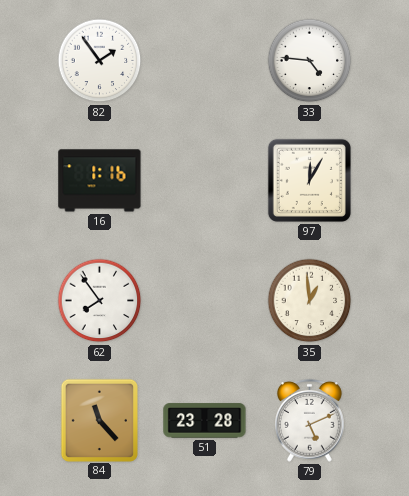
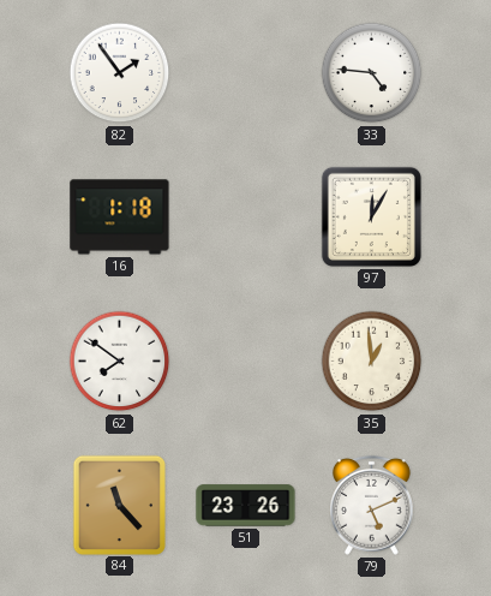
16: 1:16 -> 1:18 (120, 217)
62: 7:54 -> 7:51 (120, 362)
51: 23:28 -> 23:26 (246, 506)
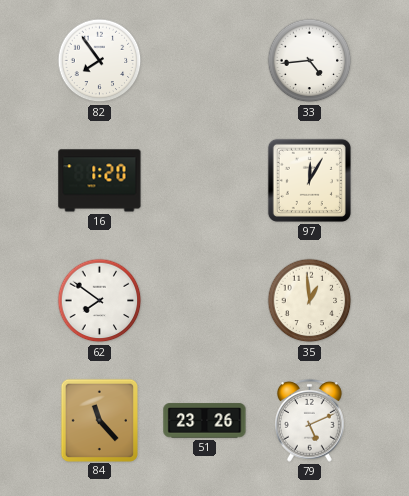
82: 1:54 -> 7:54 (100, 61)
33: 4:46 -> 4:44 (310, 61)
16: 1:18 -> 1:20 (100, 181)
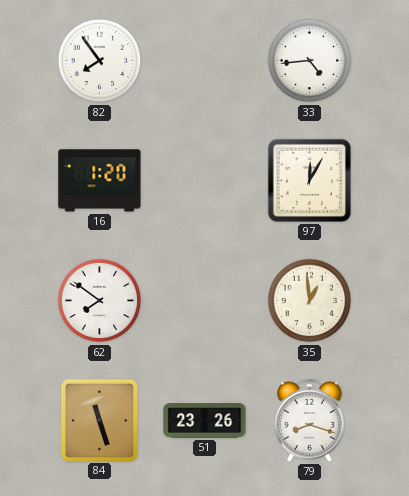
84: 11:23 -> 11:27 (99, 420)
79: 5:11 -> 8:18 (309, 420)
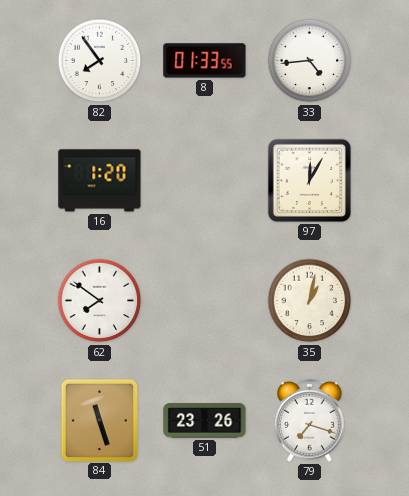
8: none -> 01:33 (205, 61)
35: 12:59 -> 1:02 (310, 301)
79: 8:18 -> 7:18 (309, 420)
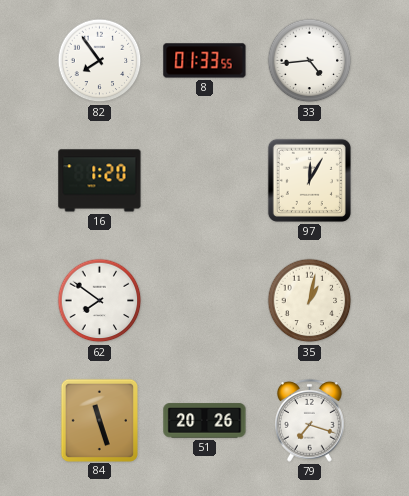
51: 23:26 -> 20:26 (205, 421)
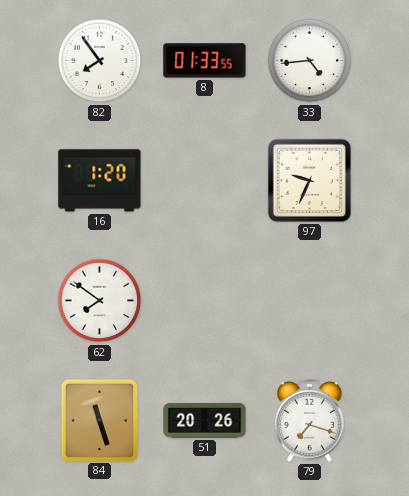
97: 12:05 -> 9:34 (309, 180)
35: 1:02 -> none (310, 301)
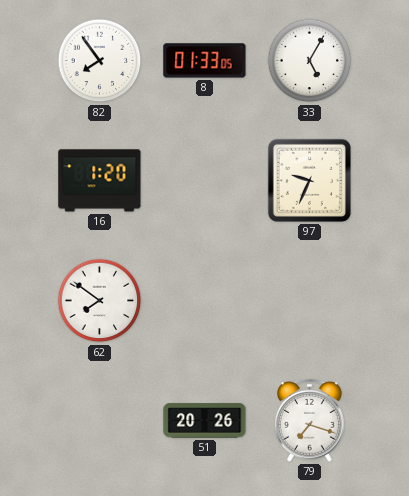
8: 01:33:55 -> 01:33:05 (205, 61)
33: 4:44 -> 5:05 (310, 61)
84: 11:27 -> none (99, 420)
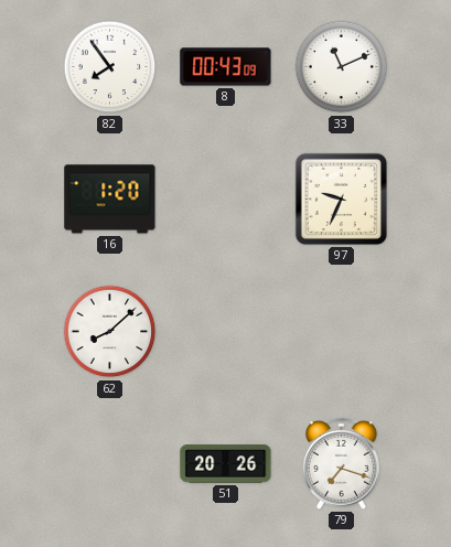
8: 01:33 -> 00:43 (226, 67)
33: 5:05 -> 11:11 (342, 67)
62: 7:51 -> 8:08 (110, 332)
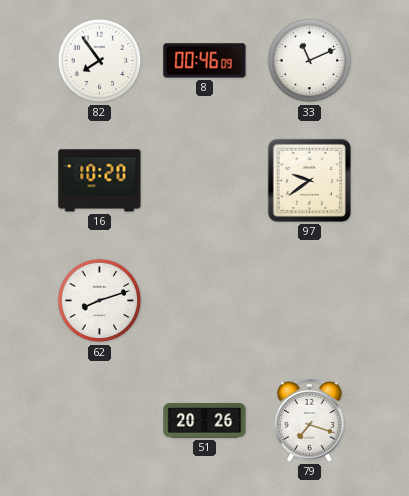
8: 00:43 -> 00:46 (205, 61)
16: 1:20 -> 10:20 (100, 181)
97: 9:34 -> 9:39 (309, 180)
62: 8:08 -> 8:12 (100, 301)
